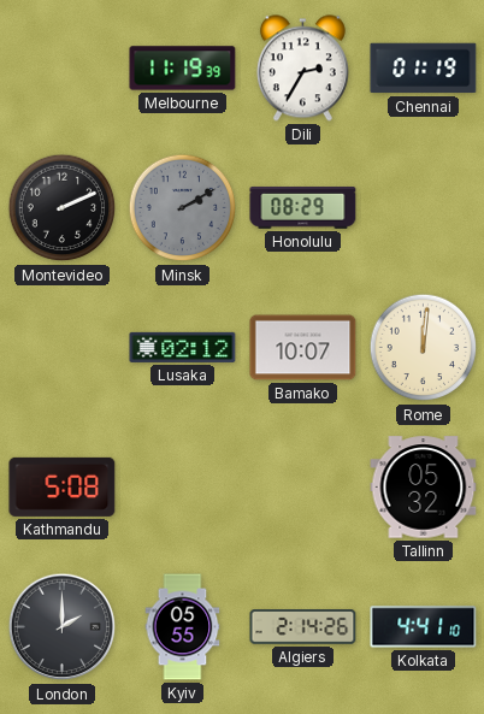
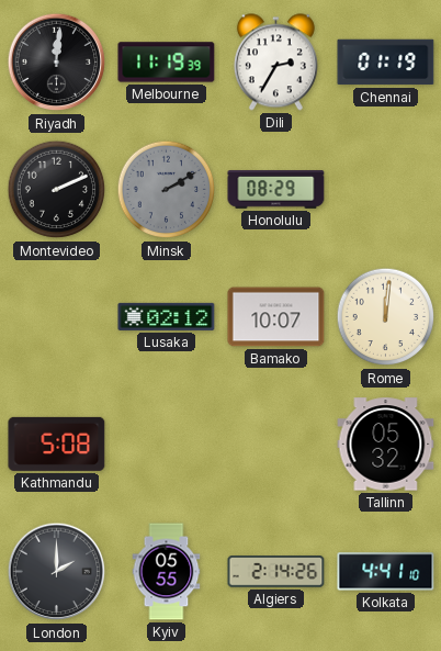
Riyadh: none -> 12:01 (57, 63)
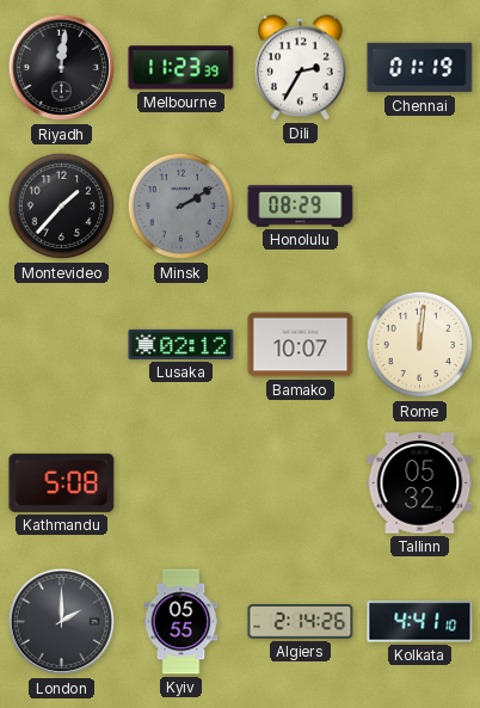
Melbourne: 11:19 -> 11:23 (181, 68)
Montevideo: 2:11 -> 1:37 (62, 207)
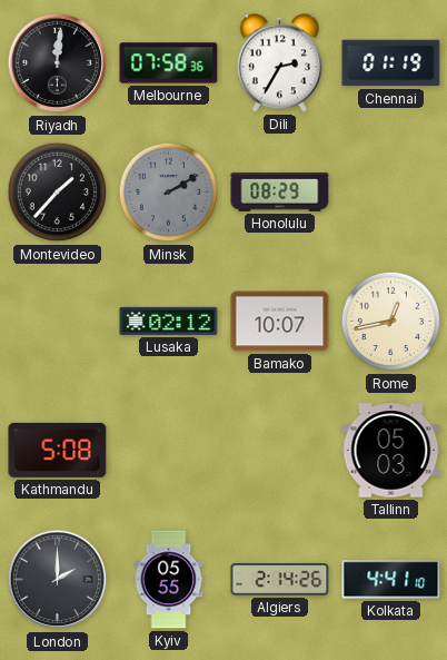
Melbourne: 11:23 -> 07:58 (169, 63)
Rome: 12:01 -> 12:43 (391, 322)
Tallinn: 05:32 -> 05:03 (391, 451)
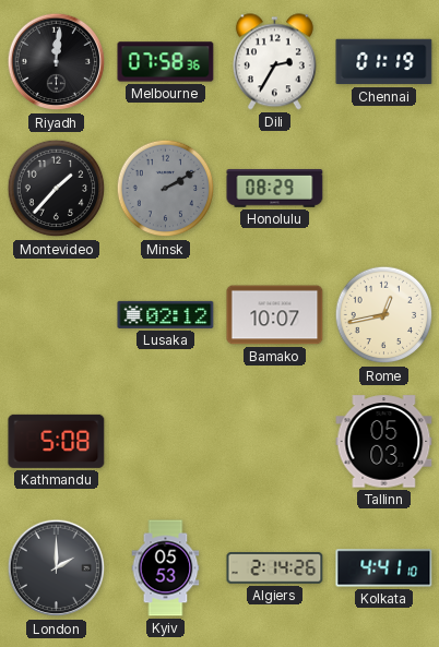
Kyiv: 05:55 -> 05:53 (166, 568)
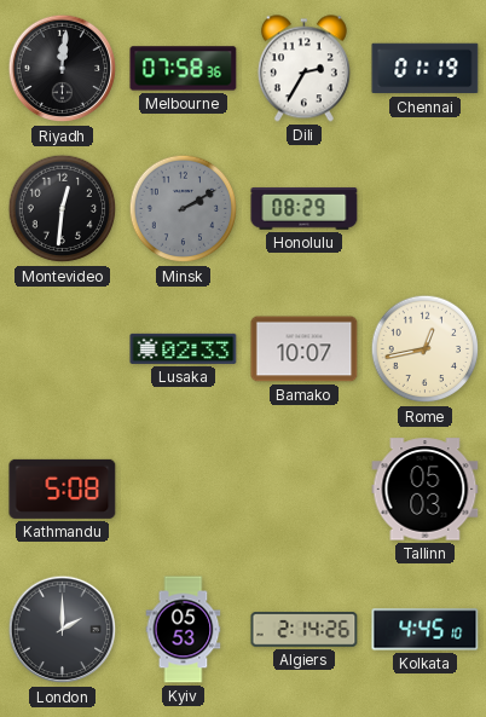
Montevideo: 1:37 -> 12:31 (63, 209)
Lusaka: 02:12 -> 02:33 (184, 348)
Kolkata: 4:41 -> 4:45 (426, 630)
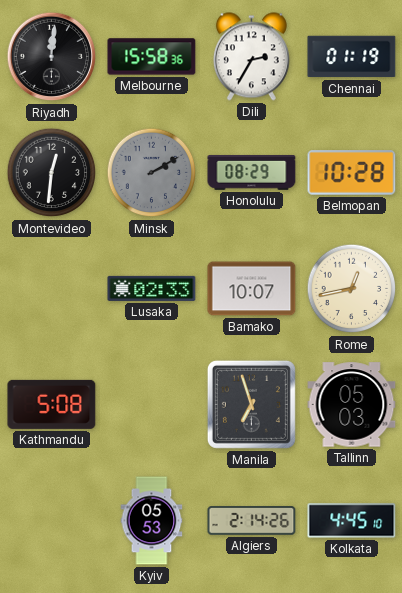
Melbourne: 07:58 -> 15:58 (152, 57)
Belmopan: none -> 10:28 (352, 173)
Manila: none -> 6:57 (251, 404)
London: 2:00 -> none (63, 630)
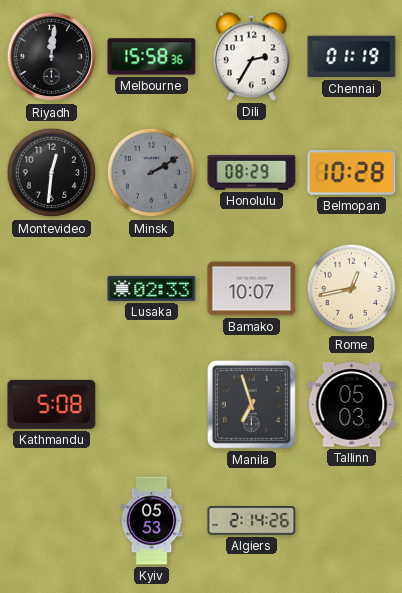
Kolkata: 4:45 -> none (352, 521)
